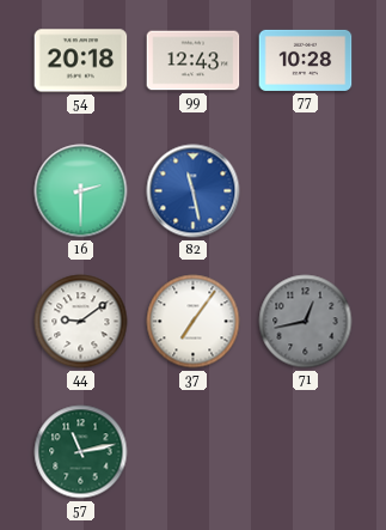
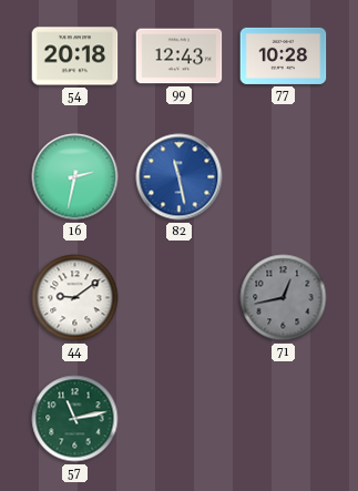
16: 2:30 -> 2:32 (75, 177)
37: 7:06 -> none (194, 322)
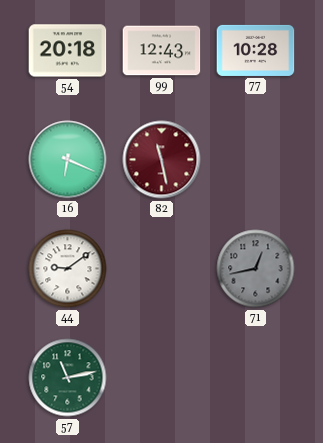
16: 2:32 -> 6:19 (68, 160)
82 dial: blue -> burgundy (162, 160)
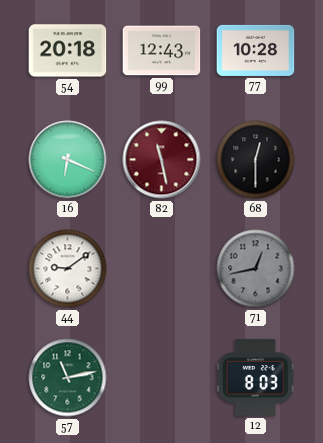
68: none -> 12:30 (256, 160)
12: none -> 8:03 (255, 378)
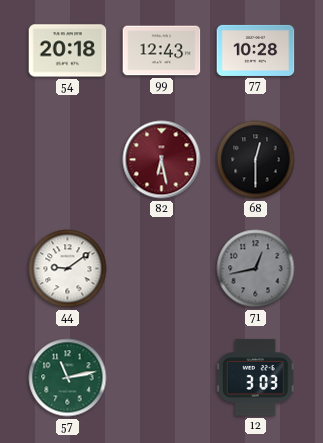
16: 6:19 -> none (68, 160)
82: 11:28 -> 6:28 (162, 160)
12: 8:03 -> 3:03 (255, 378)
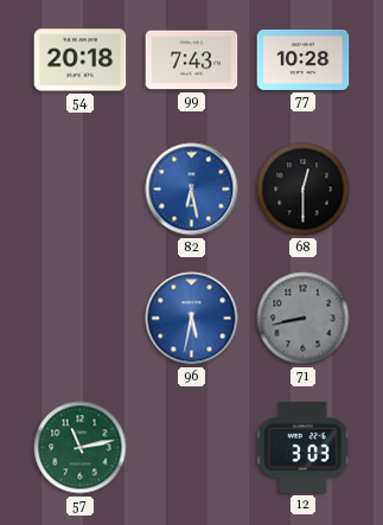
99: 12:43 -> 7:43 (192, 60)
82 dial: burgundy -> blue (192, 190)
44: 9:09 -> none (68, 269)
96: none -> 5:32 (192, 319)
71: 12:43 -> 8:43 (304, 319)
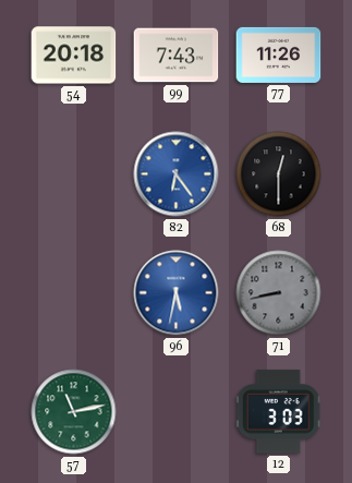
77: 10:28 -> 11:26 (279, 55)
82: 6:28 -> 6:24 (177, 174)
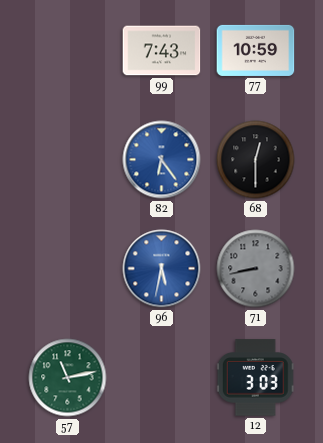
54: 20:18 -> none (74, 56)
77: 11:26 -> 10:59 (256, 50)
